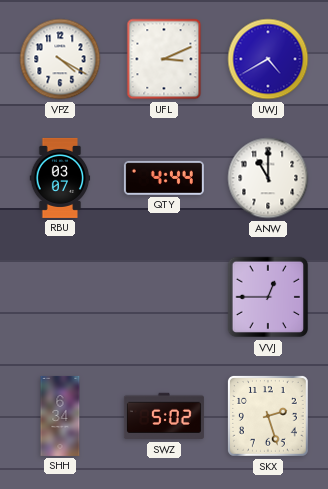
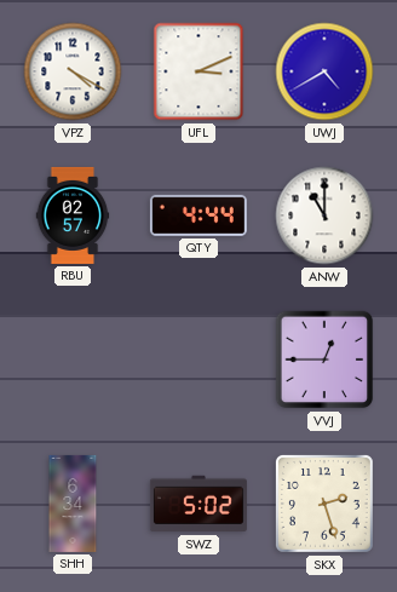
RBU: 03:07 -> 02:57 (73, 215)
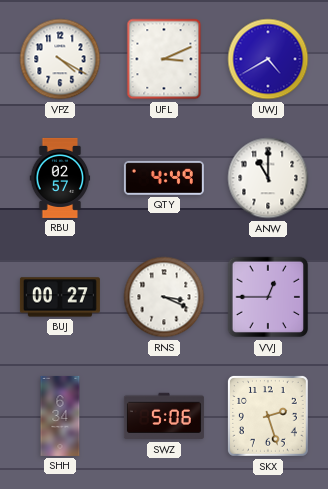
QTY: 4:44 -> 4:49 (164, 178)
BUJ: none -> 00:27 (60, 297)
RNS: none -> 3:19 (164, 297)
SWZ: 5:02 -> 5:06 (164, 416)
